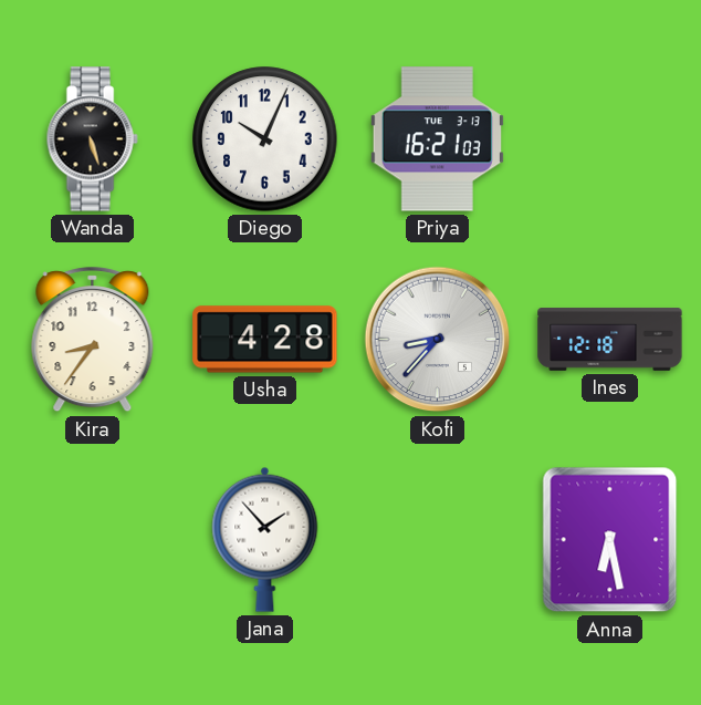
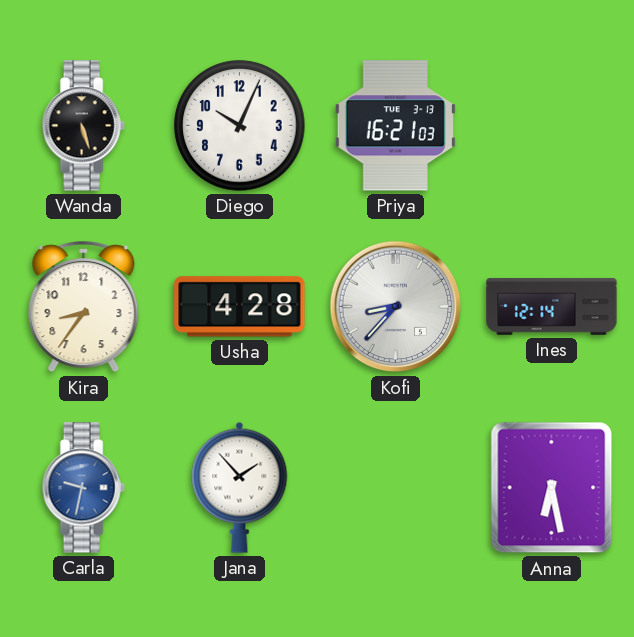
Ines: 12:18 -> 12:14 (552, 307)
Carla: none -> 9:32 (83, 488)
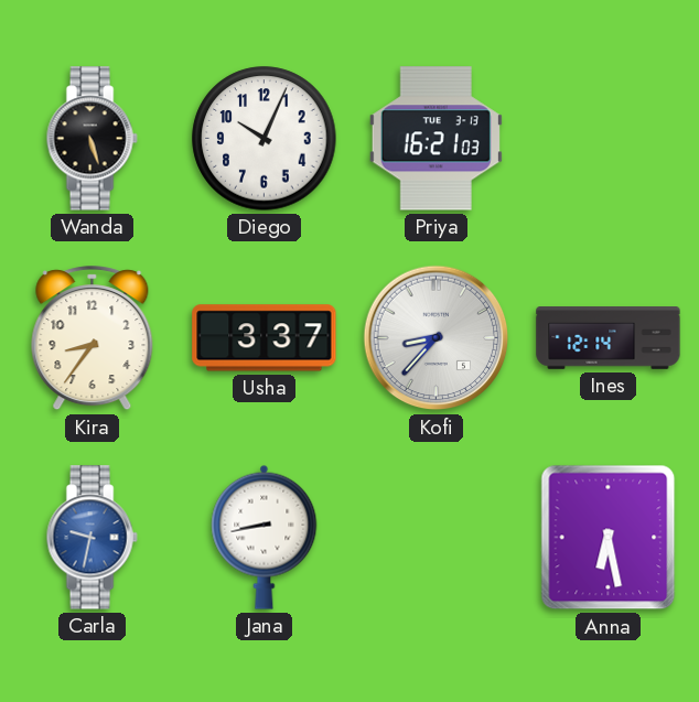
Usha: 4:28 -> 3:37 (265, 338)
Jana: 1:53 -> 8:43 (265, 537)
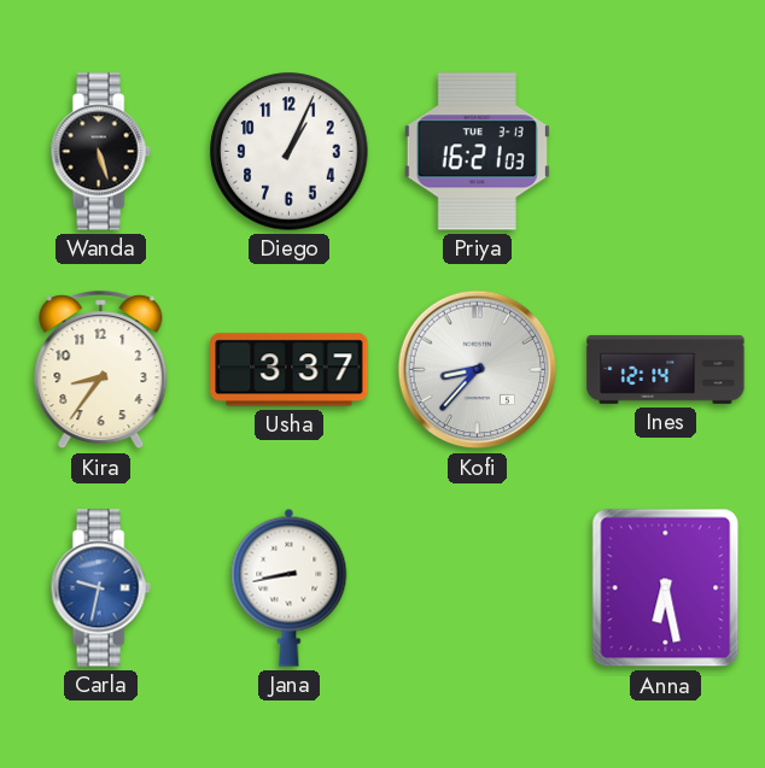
Diego: 10:04 -> 1:04 (290, 152)
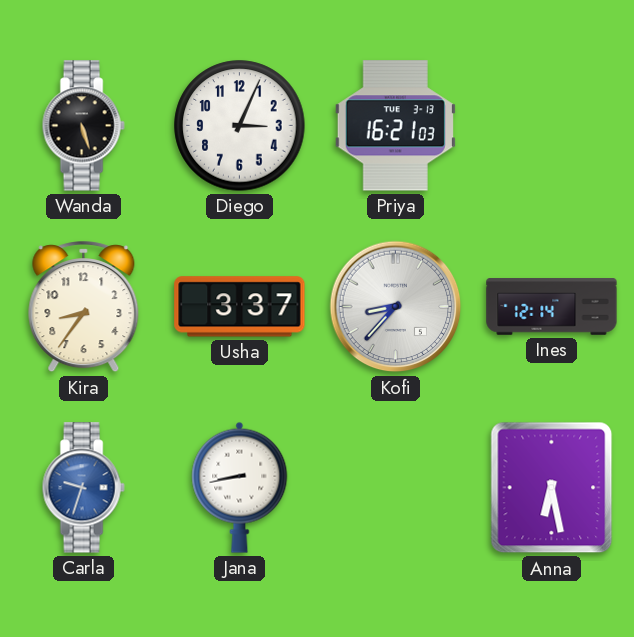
Diego: 1:04 -> 3:04 (240, 126)
Carla: 9:32 -> 9:33 (83, 488)
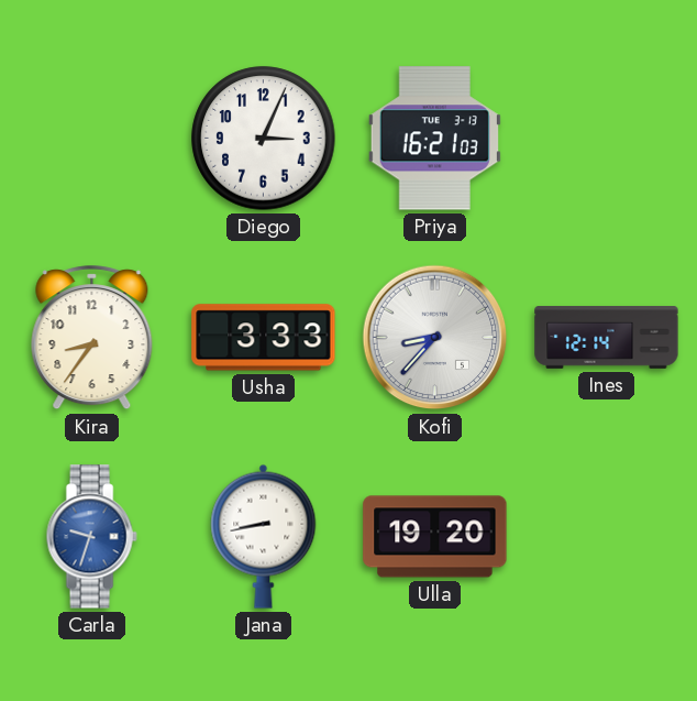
Wanda: 5:27 -> none (83, 126)
Usha: 3:37 -> 3:33 (264, 338)
Ulla: none -> 19:20 (435, 537)
Anna: 6:28 -> none (552, 488)
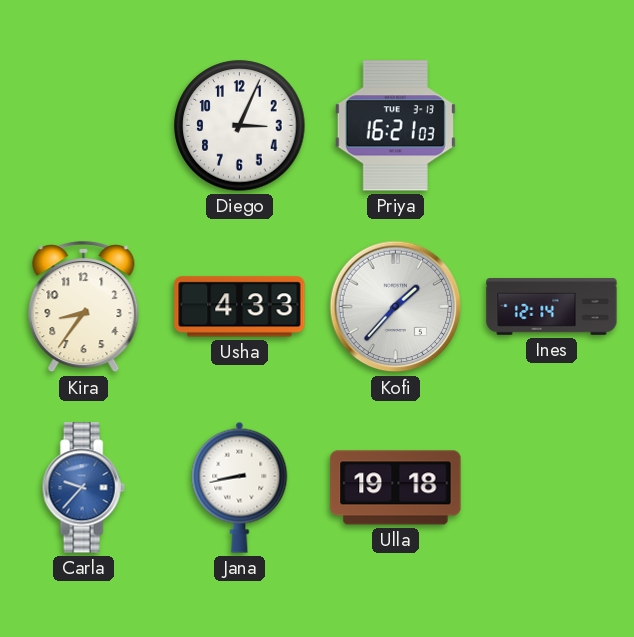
Usha: 3:33 -> 4:33 (240, 307)
Kofi: 8:37 -> 1:37 (396, 307)
Carla: 9:33 -> 9:37 (83, 488)
Ulla: 19:20 -> 19:18 (396, 488)
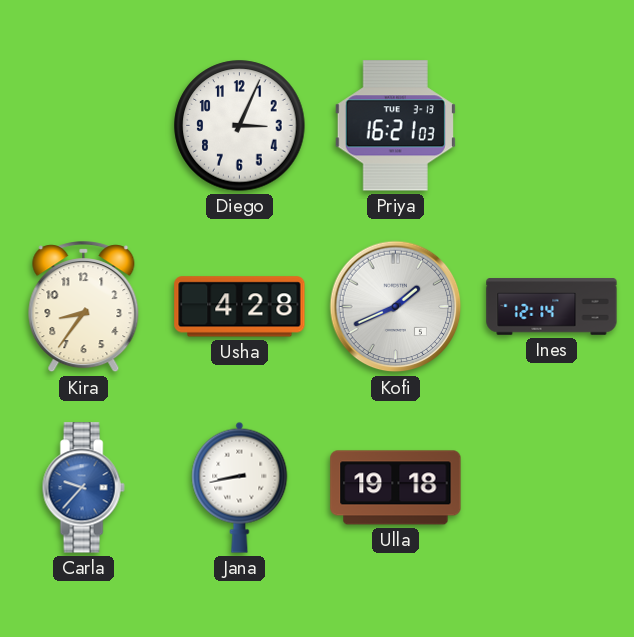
Usha: 4:33 -> 4:28 (240, 307)
Kofi: 1:37 -> 1:41 (396, 307)
